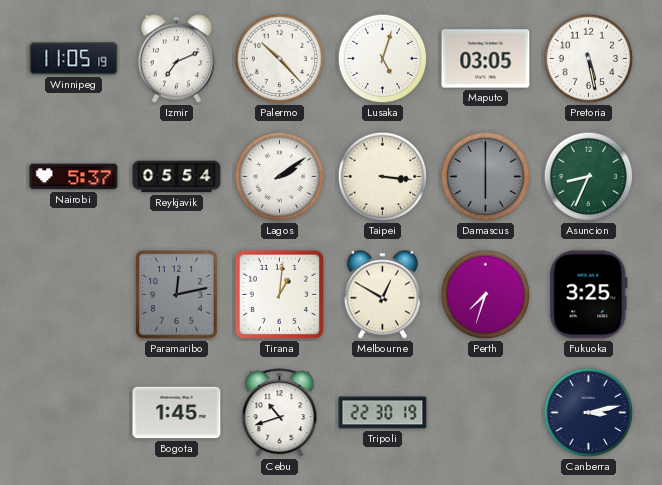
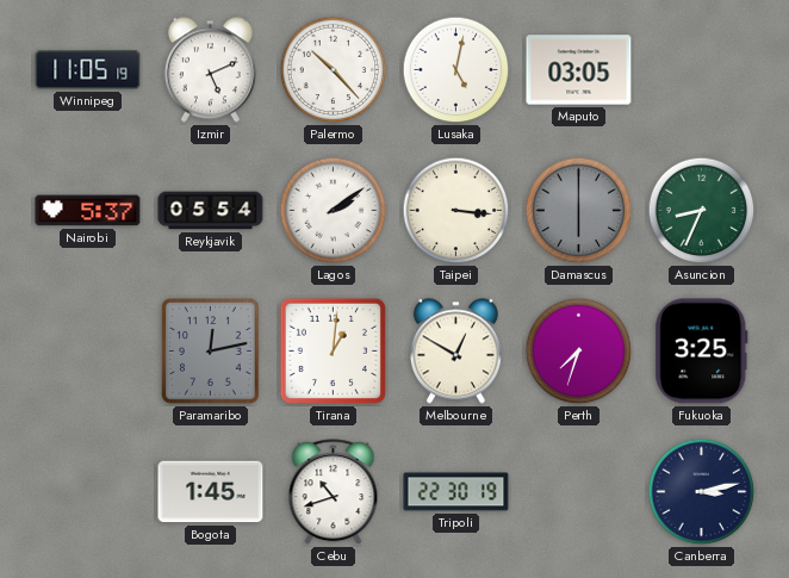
Izmir: 7:11 -> 5:11 (210, 70)
Lusaka: 5:03 -> 5:02 (456, 70)
Pretoria: 5:28 -> none (589, 59)
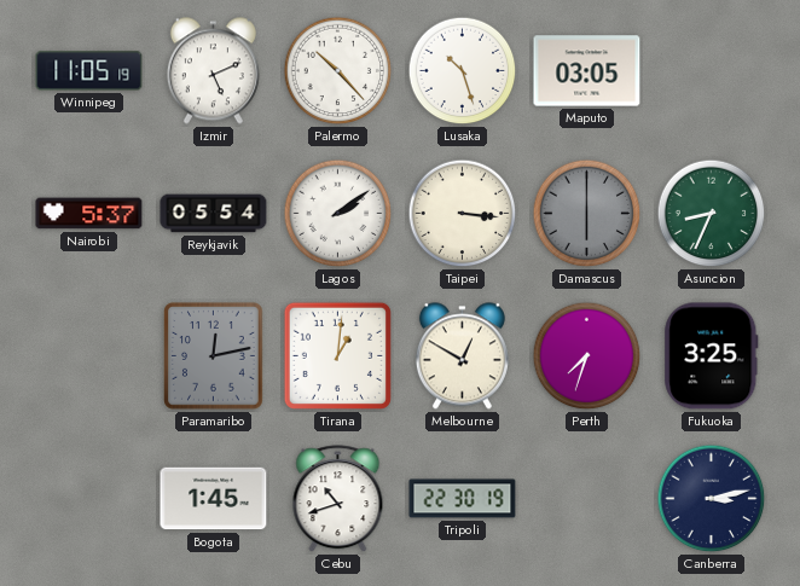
Lusaka: 5:02 -> 10:27 (463, 71)
